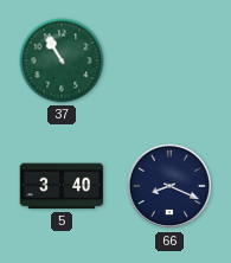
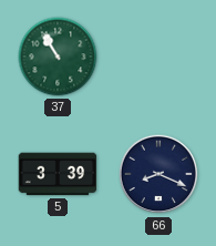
5: 3:40 -> 3:39 (58, 174)
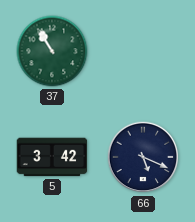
5: 3:39 -> 3:42 (52, 157)
66: 8:19 -> 5:19 (143, 157)
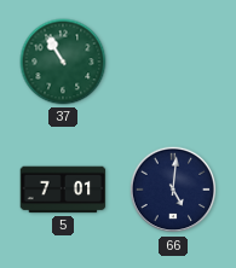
5: 3:42 -> 7:01 (63, 190)
66: 5:19 -> 5:01 (173, 190)
